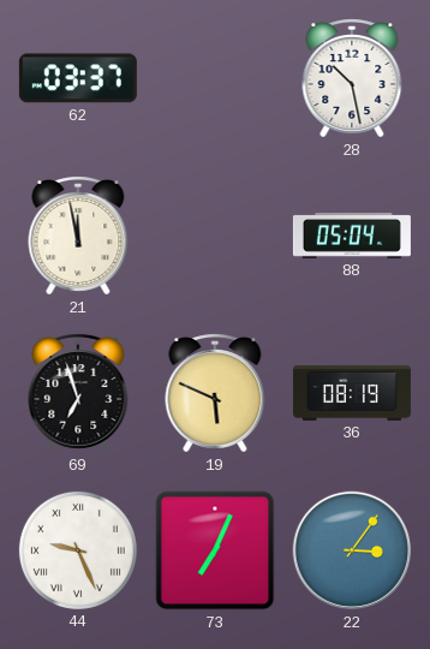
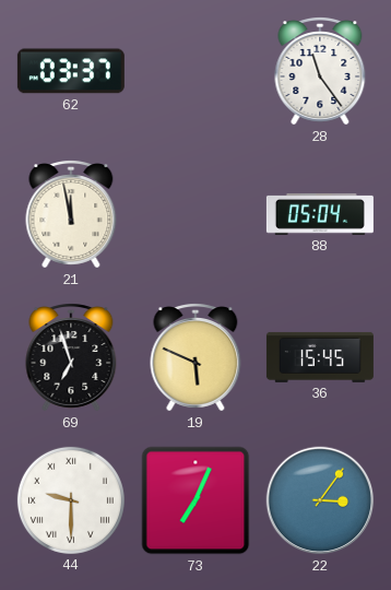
28: 10:28 -> 11:24 (320, 71)
36: 08:19 -> 15:45 (320, 357)
44: 9:26 -> 9:30 (71, 500)
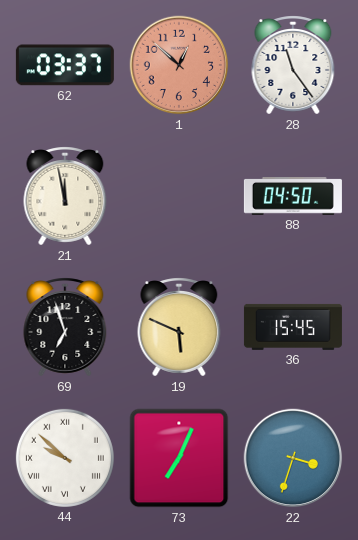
1: none -> 12:52 (179, 65)
88: 05:04 -> 04:50 (293, 197)
44: 9:30 -> 9:52 (65, 458)
22: 3:06 -> 3:33 (293, 458)
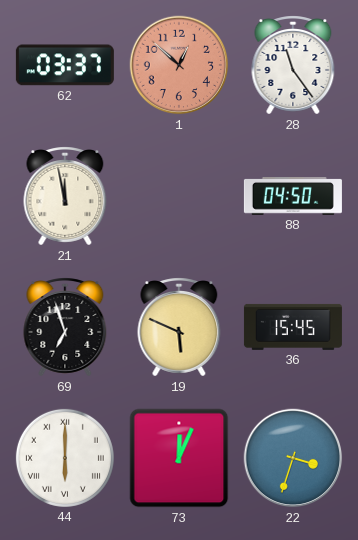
44: 9:52 -> 6:00 (65, 458)
73: 7:04 -> 12:04 (179, 458)
